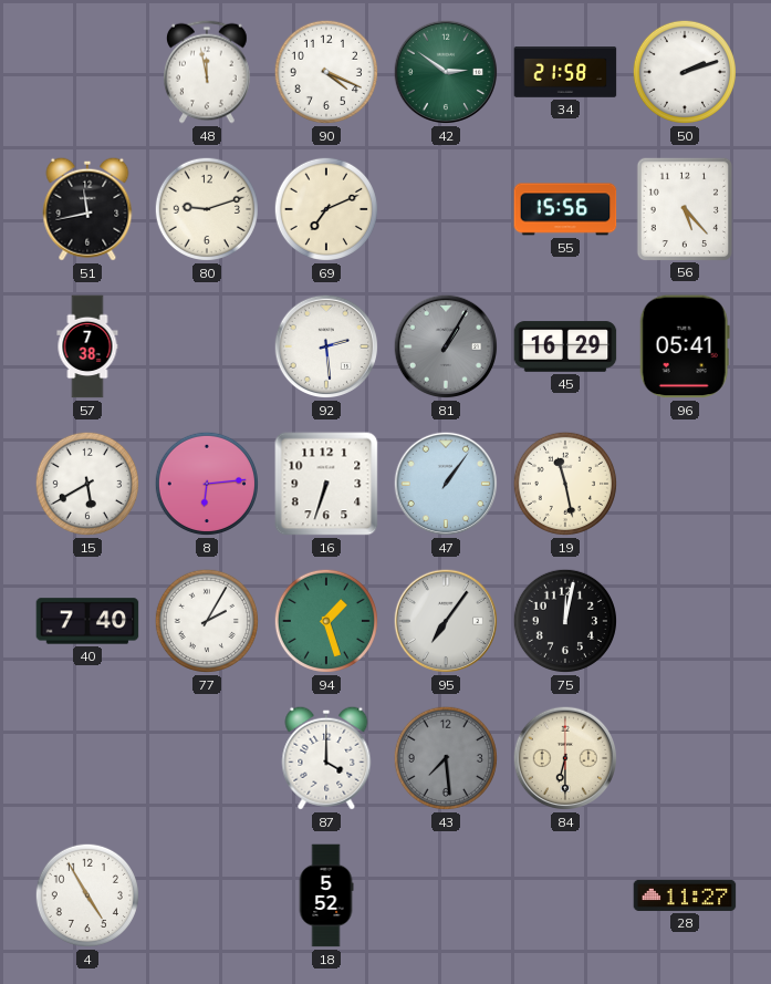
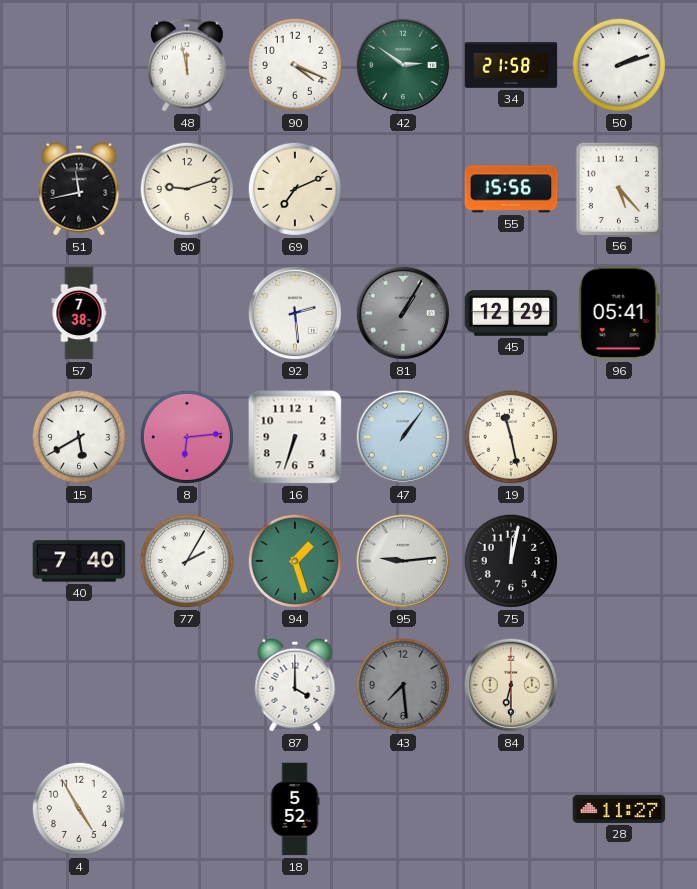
45: 16:29 -> 12:29 (511, 313)
95: 7:06 -> 9:14 (403, 561)
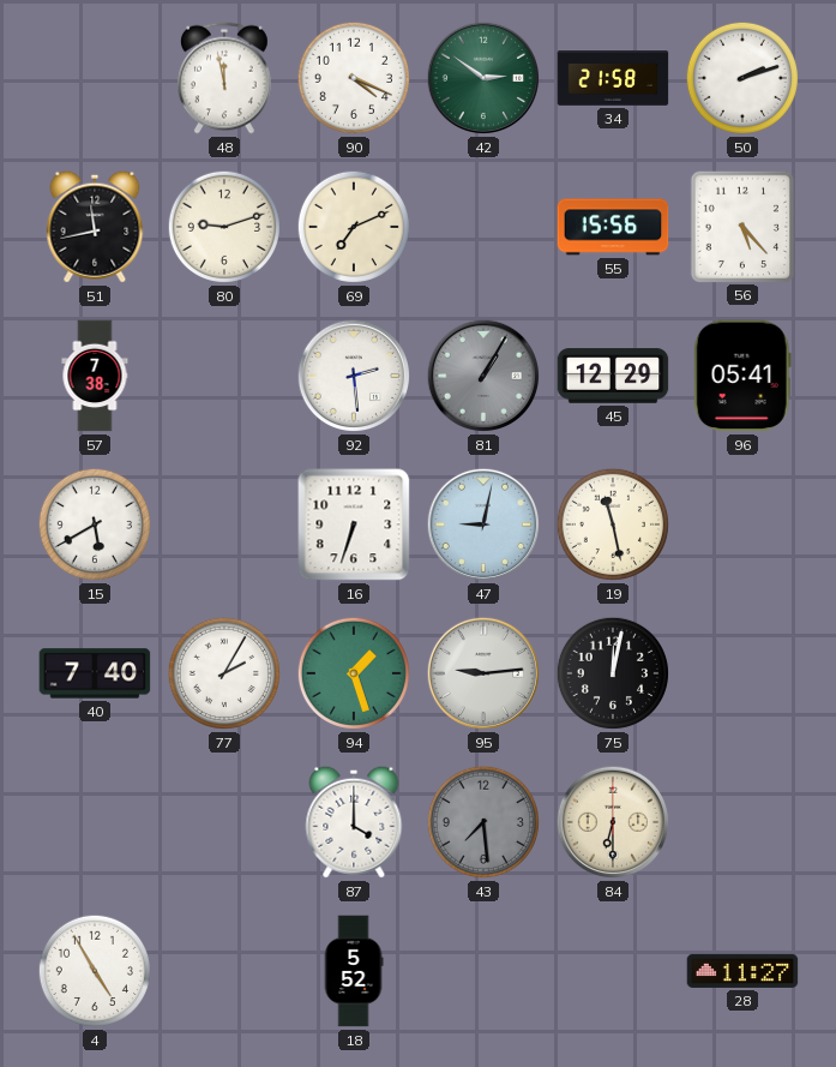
8: 6:14 -> none (187, 437)
47: 1:06 -> 9:02 (483, 524)
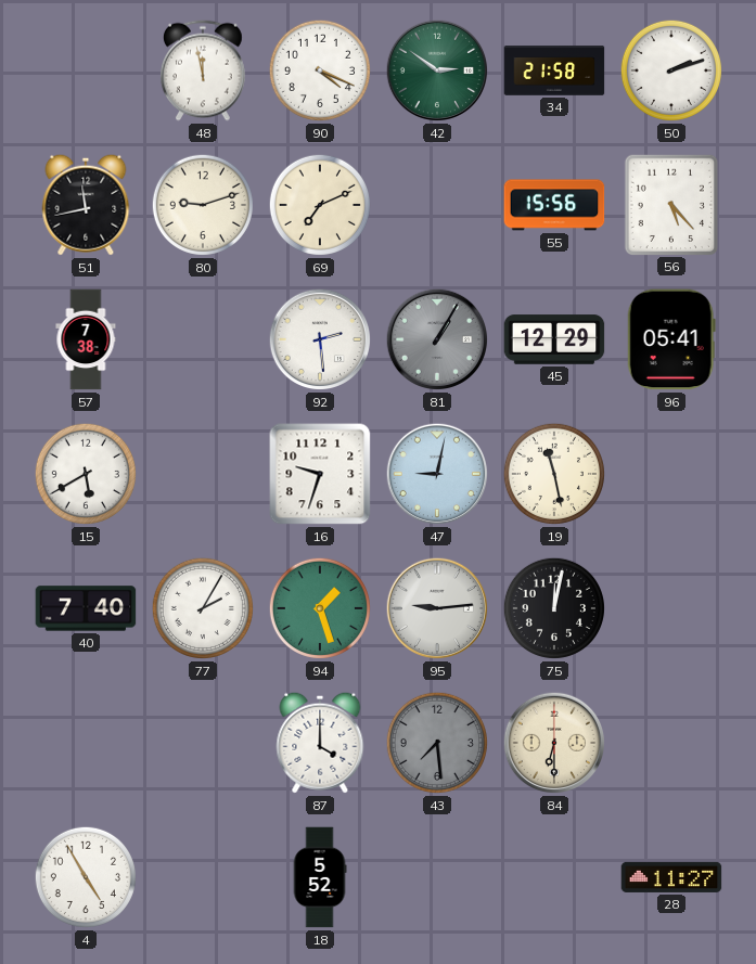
16: 6:33 -> 9:33 (320, 474)
